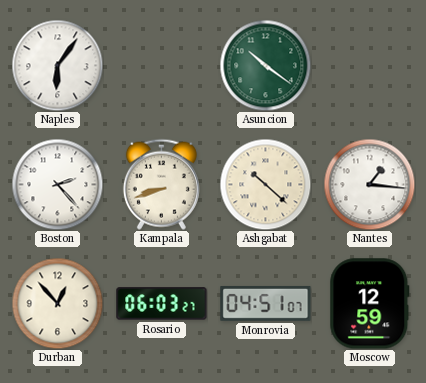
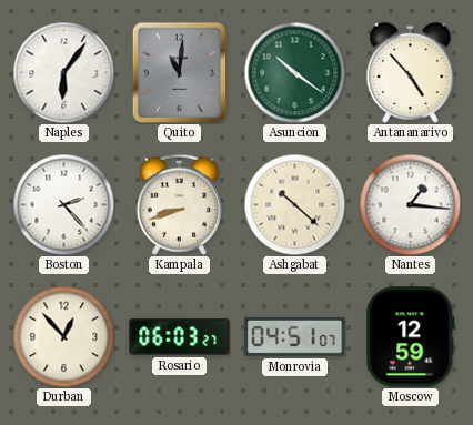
Quito: none -> 11:01 (179, 72)
Antananarivo: none -> 4:53 (411, 72)
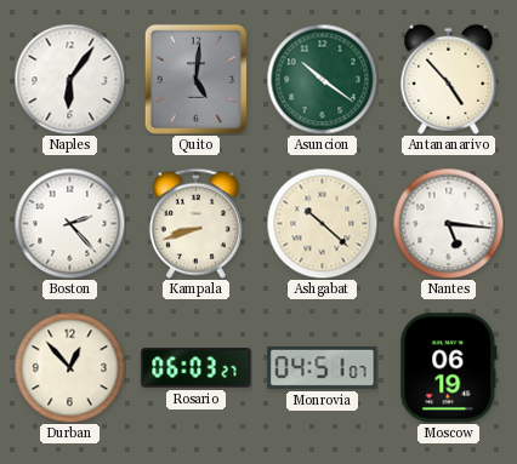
Quito: 11:01 -> 5:01 (195, 79)
Nantes: 1:16 -> 5:16 (448, 223)
Moscow: 12:59 -> 06:19 (449, 368)
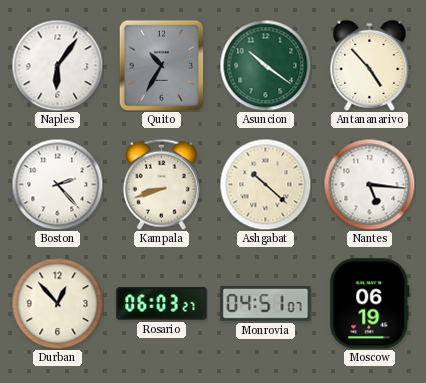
Quito: 5:01 -> 10:35 (161, 65)
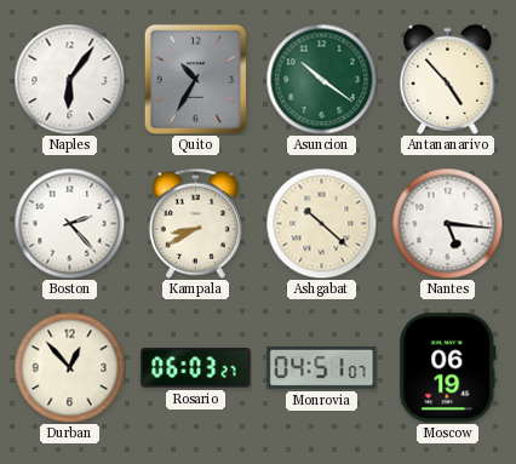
Kampala: 8:42 -> 8:40 (195, 223)
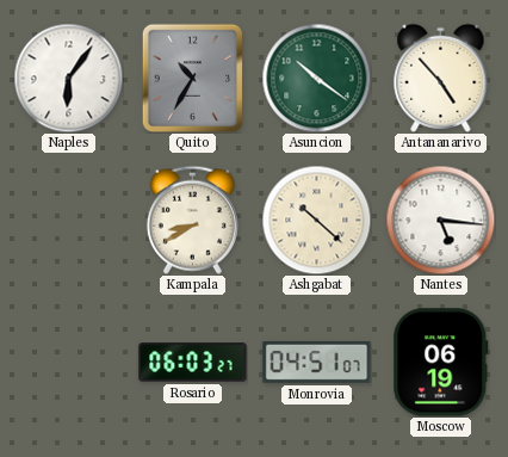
Boston: 2:23 -> none (69, 223)
Durban: 12:53 -> none (69, 367)
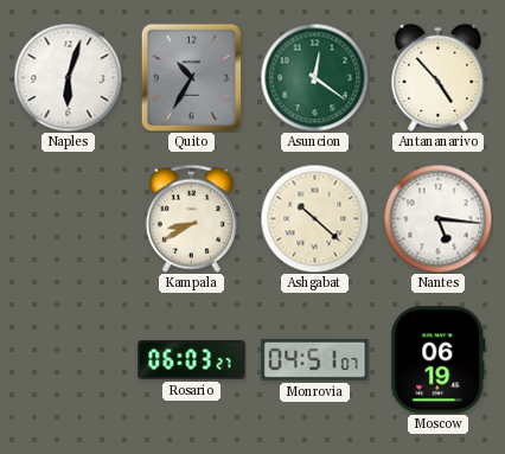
Naples: 6:06 -> 6:03 (68, 77)
Asuncion: 10:21 -> 12:21 (314, 77)
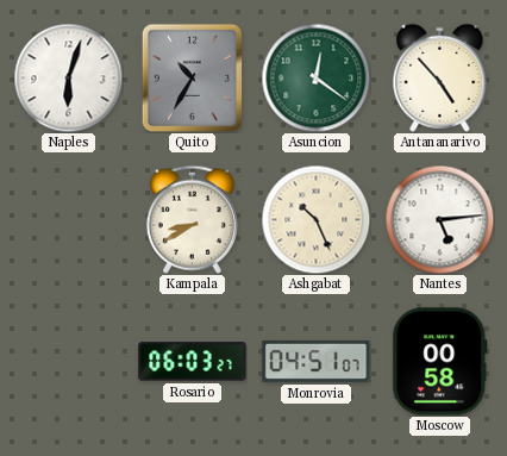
Ashgabat: 10:22 -> 10:26 (315, 219)
Nantes: 5:16 -> 5:14 (439, 219)
Moscow: 06:19 -> 00:58 (440, 362)
